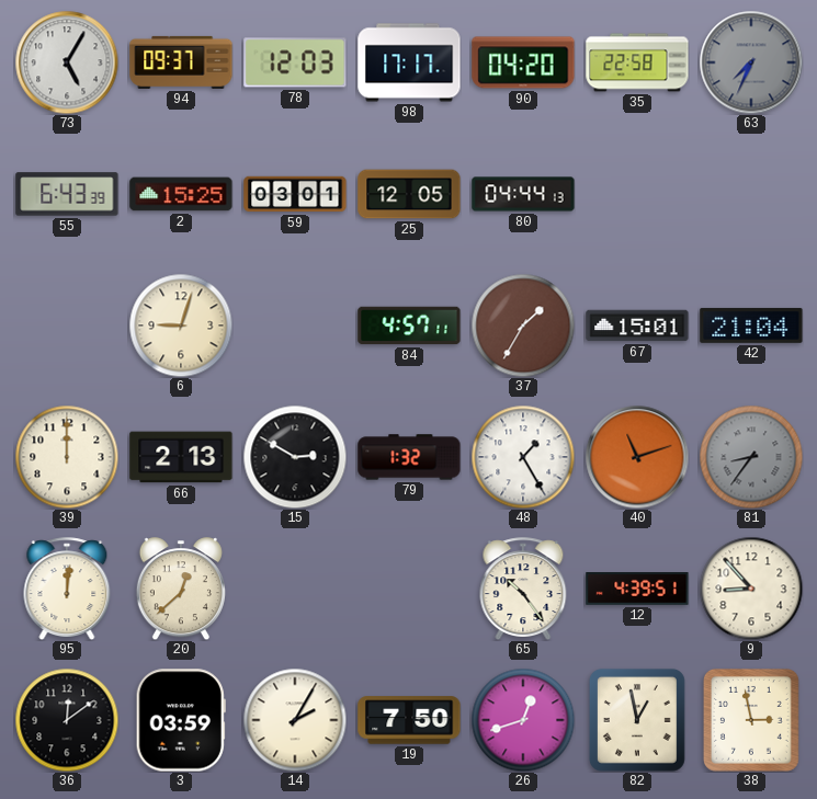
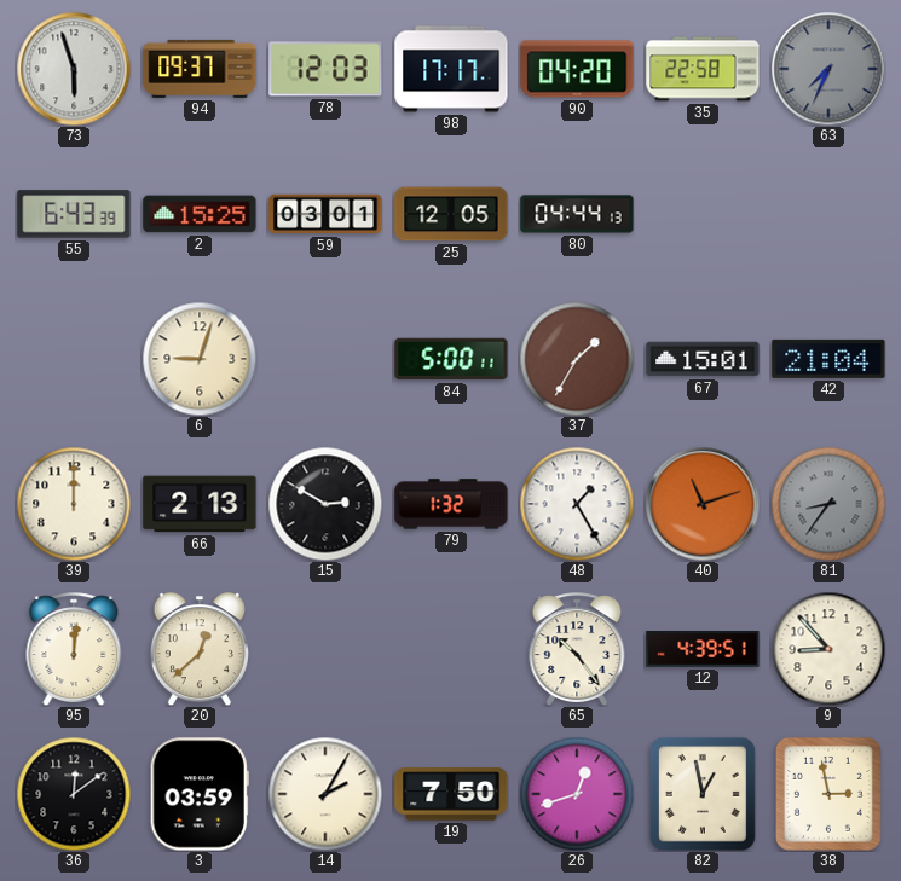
73: 5:05 -> 5:57 (74, 69)
84: 4:57 -> 5:00 (451, 359)
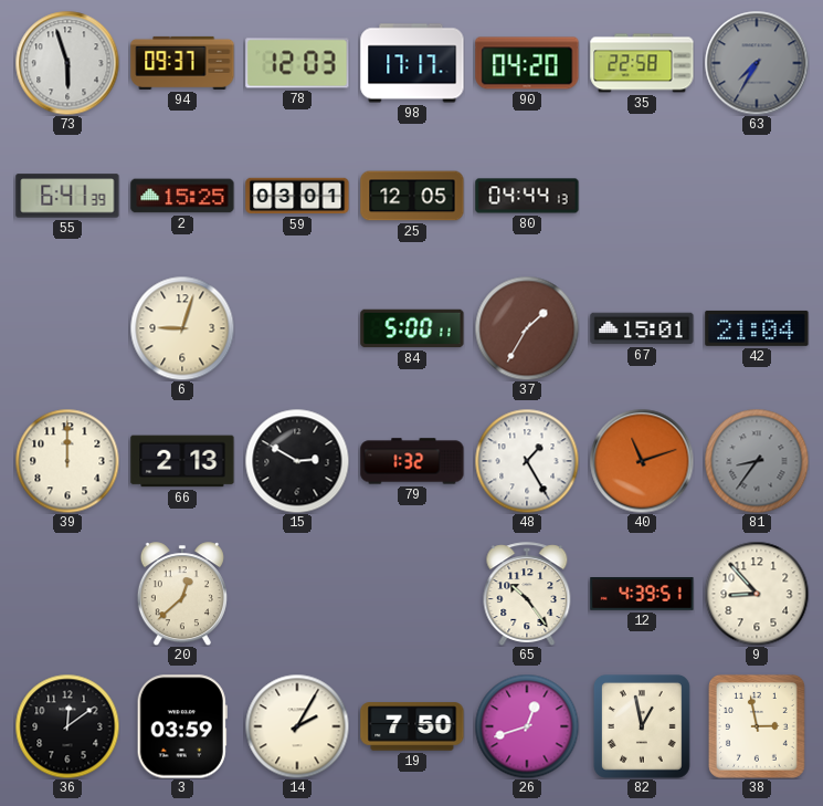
63: 7:34 -> 7:35 (757, 63)
55: 6:43 -> 6:41 (67, 196)
95: 12:01 -> none (74, 649)
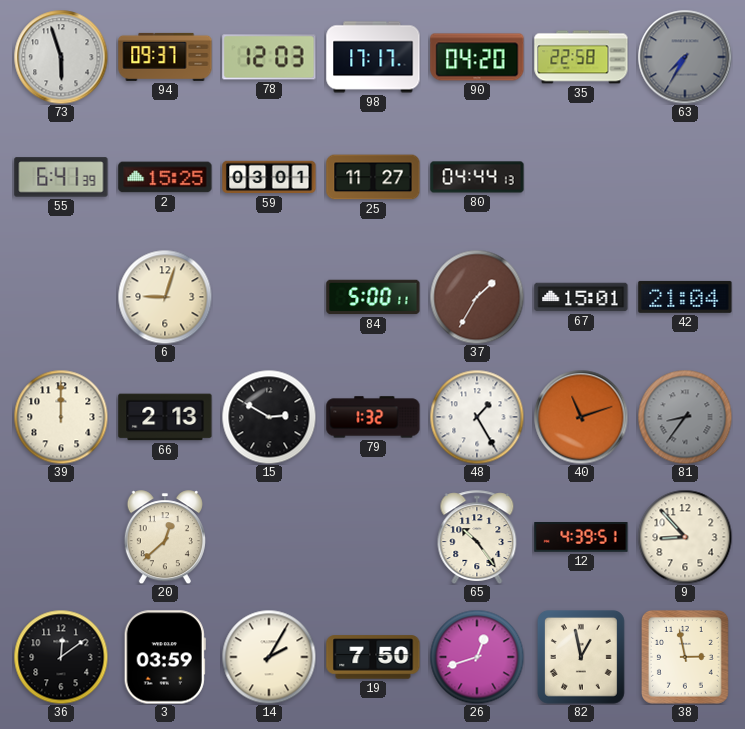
25: 12:05 -> 11:27 (373, 177)
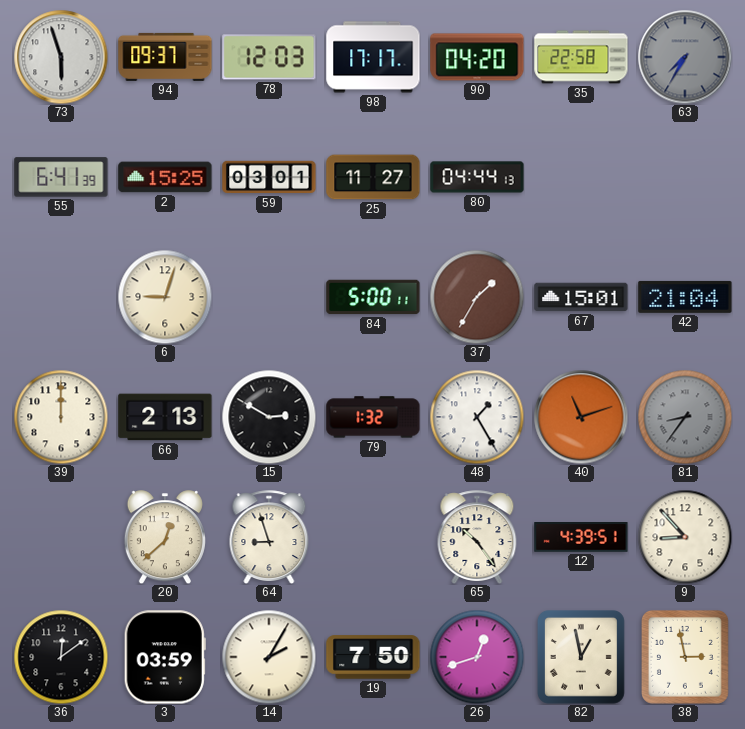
64: none -> 8:57 (269, 537)
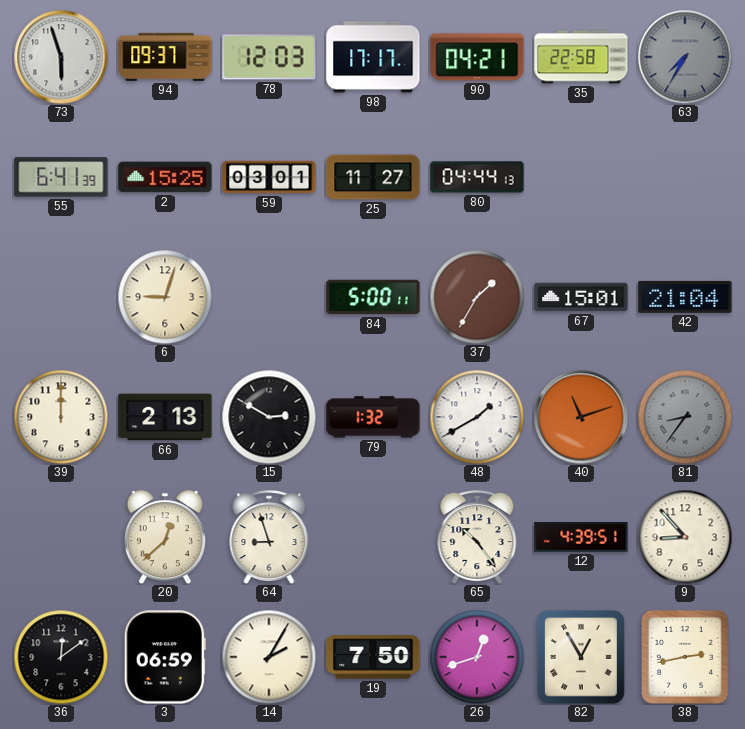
90: 04:20 -> 04:21 (477, 57)
48: 1:25 -> 1:40 (477, 417)
3: 03:59 -> 06:59 (165, 657)
82: 12:58 -> 12:55 (581, 657)
38: 2:58 -> 2:43 (685, 657)
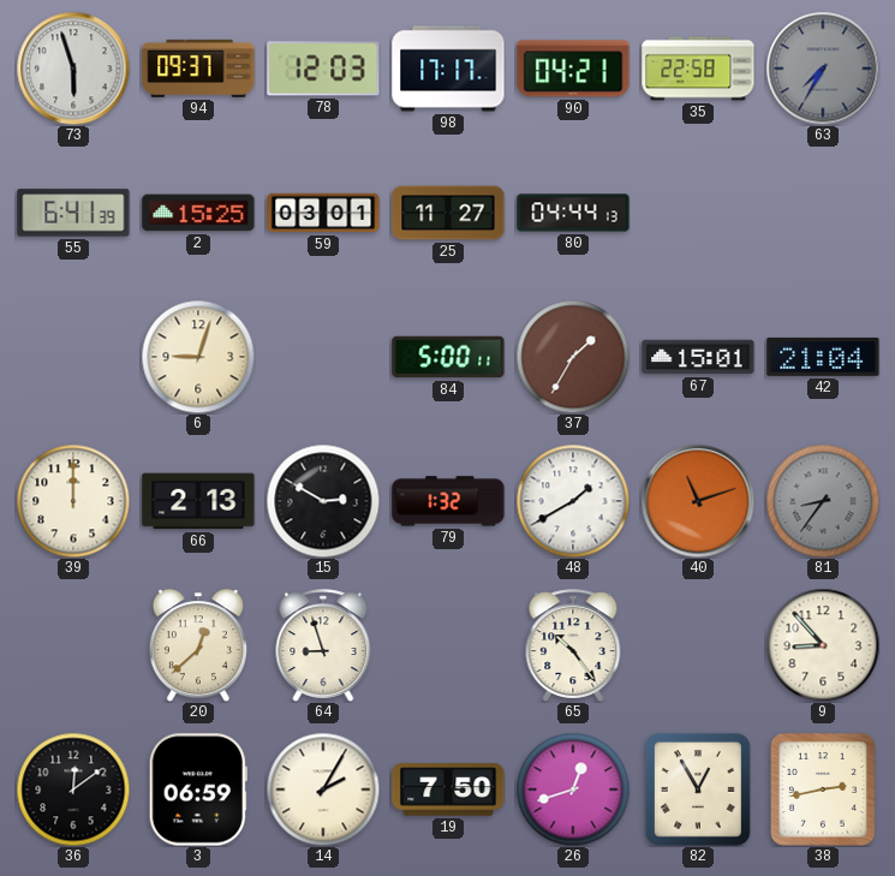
12: 4:39 -> none (581, 537)
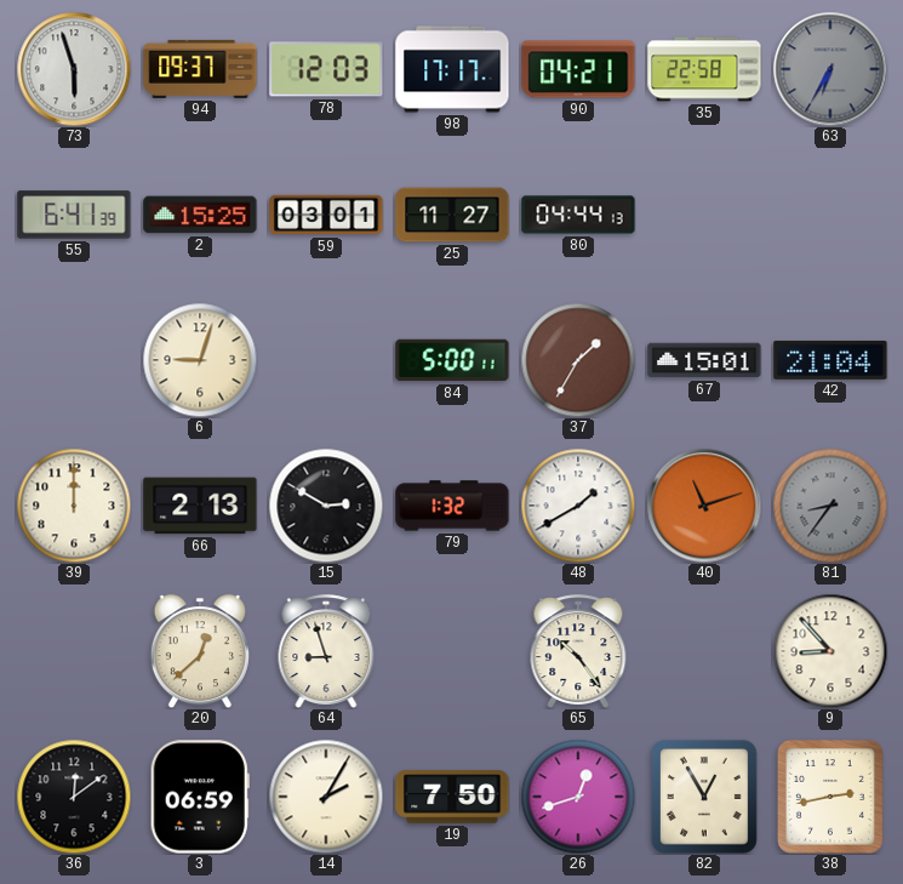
63: 7:35 -> 6:35 (830, 69)
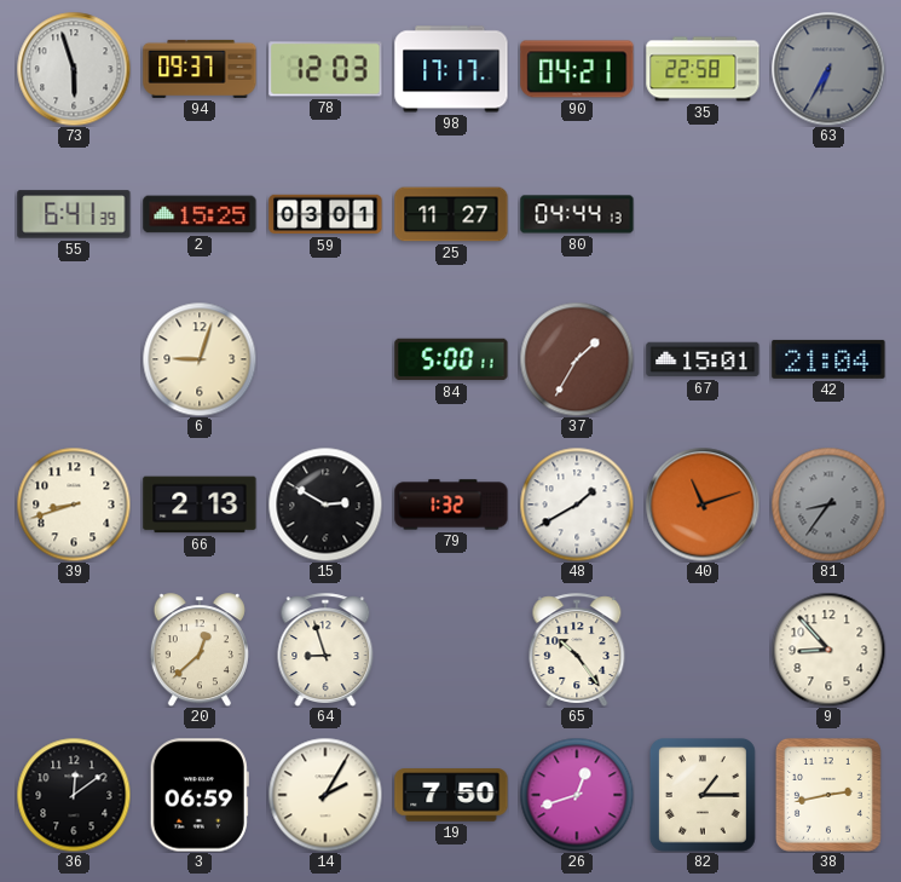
39: 12:00 -> 8:42 (74, 505)
82: 12:55 -> 1:15 (703, 795)
